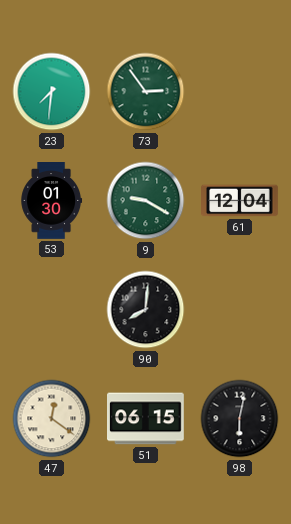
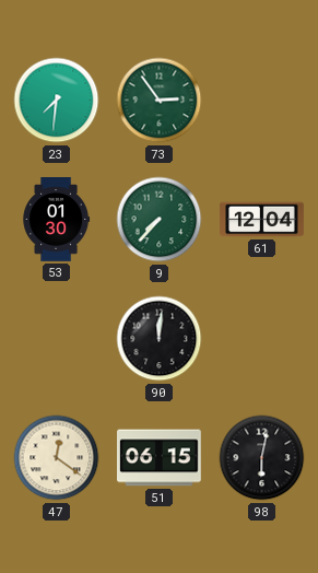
9: 9:20 -> 7:37 (160, 220)
90: 8:01 -> 12:01 (160, 339)
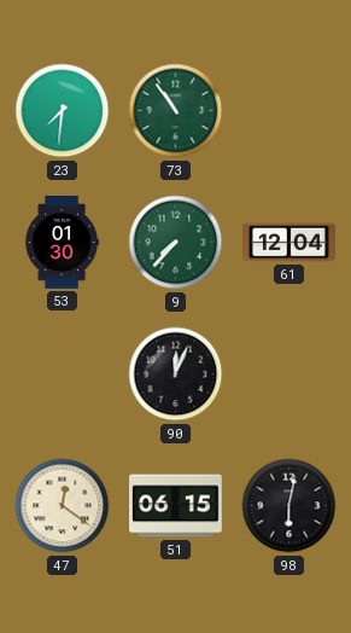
73: 2:54 -> 10:54 (176, 111)
90: 12:01 -> 12:04 (176, 374)
